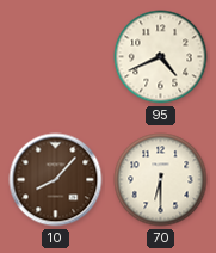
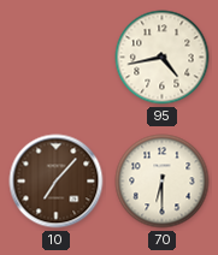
95: 4:41 -> 4:43 (163, 58)
10: 8:07 -> 7:07 (57, 182)
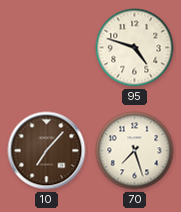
95: 4:43 -> 4:48 (135, 48)
70: 6:30 -> 7:27 (135, 151)
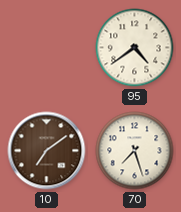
95: 4:48 -> 4:39 (135, 48)
10: 7:07 -> 7:09 (47, 151)
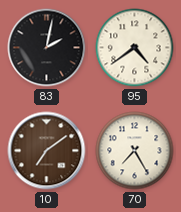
83: none -> 2:02 (47, 48)
70: 7:27 -> 7:25 (135, 151)
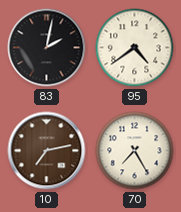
10: 7:09 -> 7:13 (47, 151)
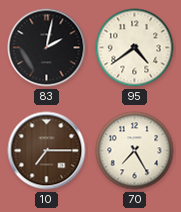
10: 7:13 -> 7:15 (47, 151)
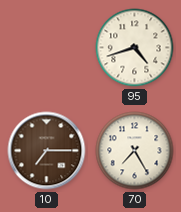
83: 2:02 -> none (47, 48)
95: 4:39 -> 4:42 (135, 48)
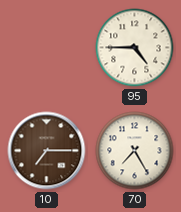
95: 4:42 -> 4:45 (135, 48)
